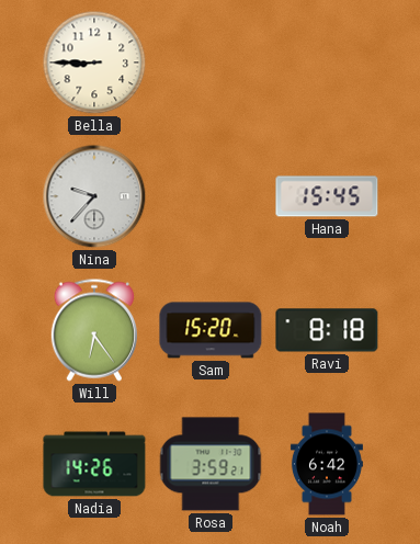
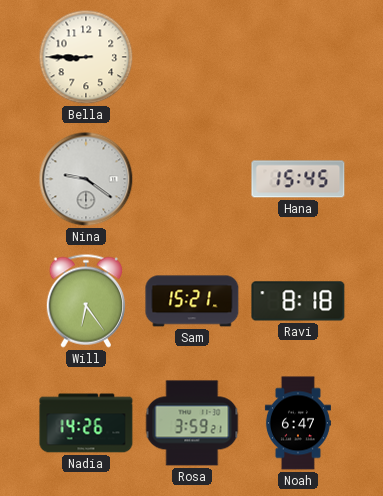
Nina: 9:37 -> 9:21 (86, 179)
Sam: 15:20 -> 15:21 (192, 301)
Noah: 6:42 -> 6:47 (298, 423)
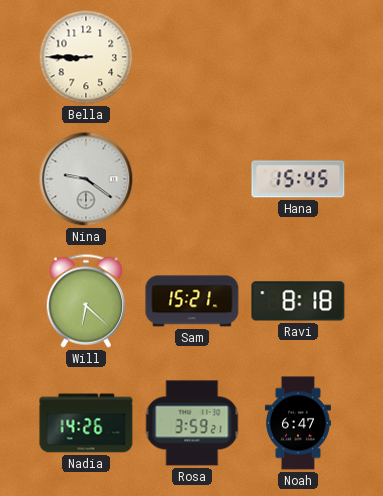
Will: 6:24 -> 6:22 (85, 301)
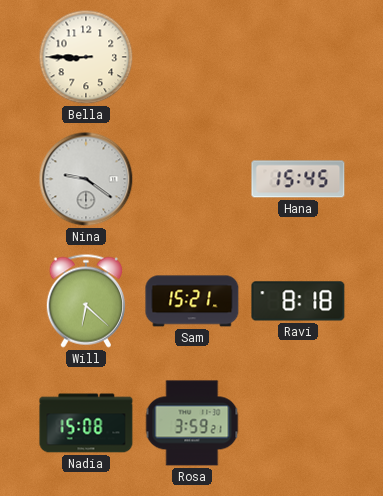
Nadia: 14:26 -> 15:08 (86, 423)
Noah: 6:47 -> none (298, 423)
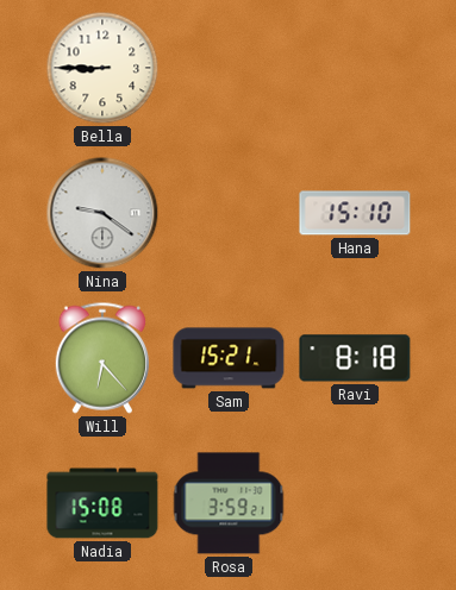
Hana: 15:45 -> 15:10 (355, 213)
Will: 6:22 -> 6:23 (101, 358)
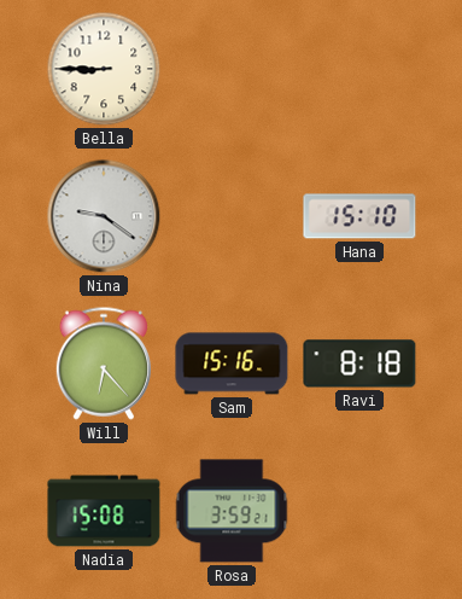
Sam: 15:21 -> 15:16 (232, 364)
